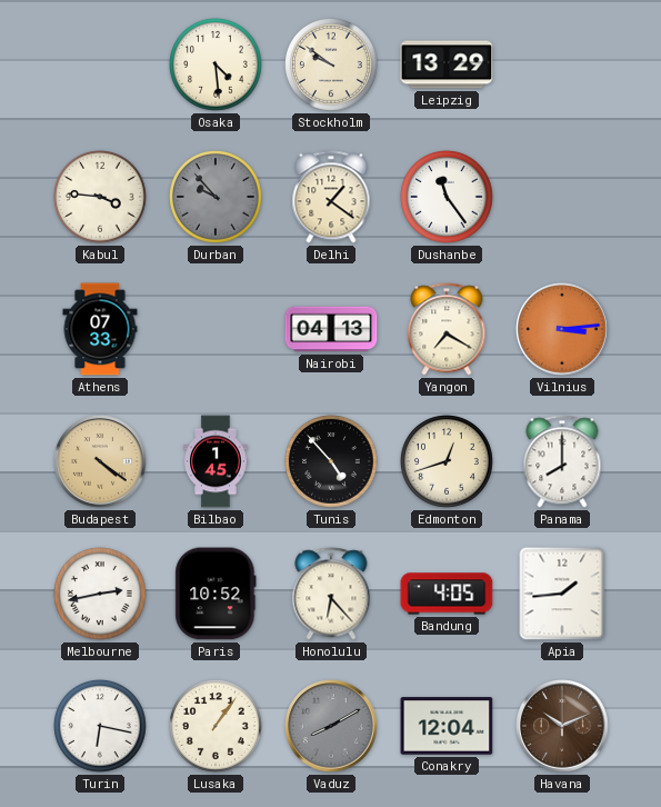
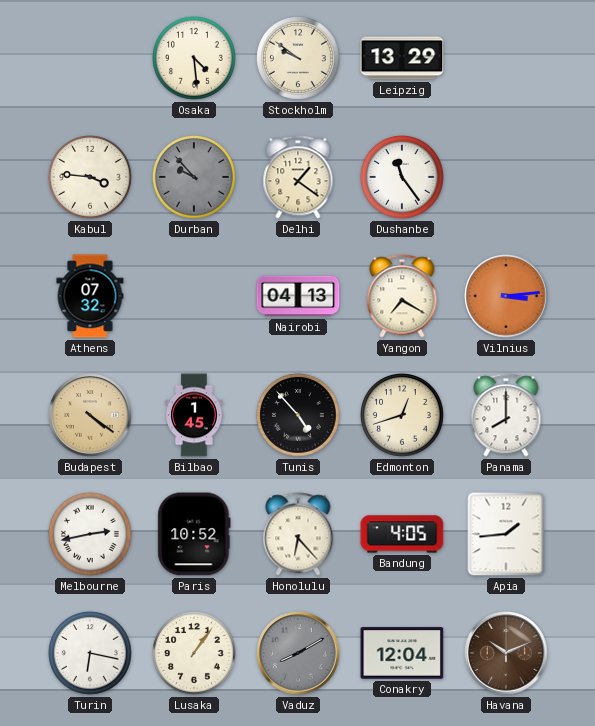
Athens: 07:33 -> 07:32 (90, 296)
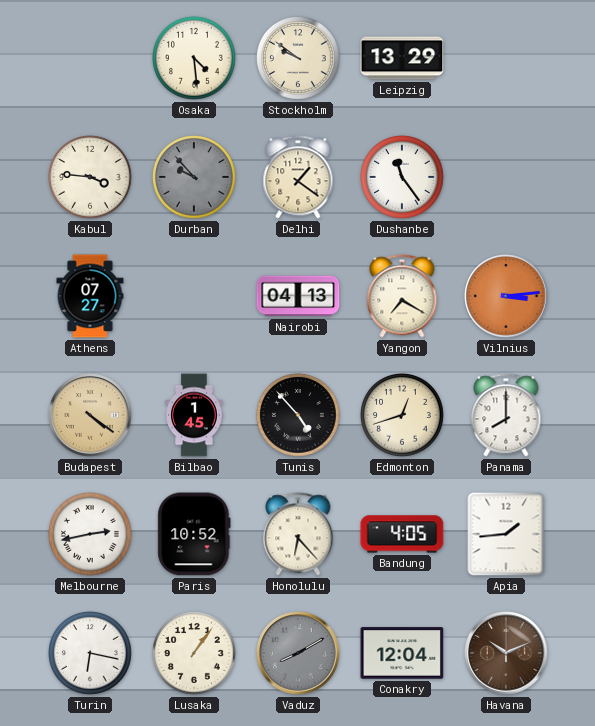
Athens: 07:32 -> 07:27 (90, 296)
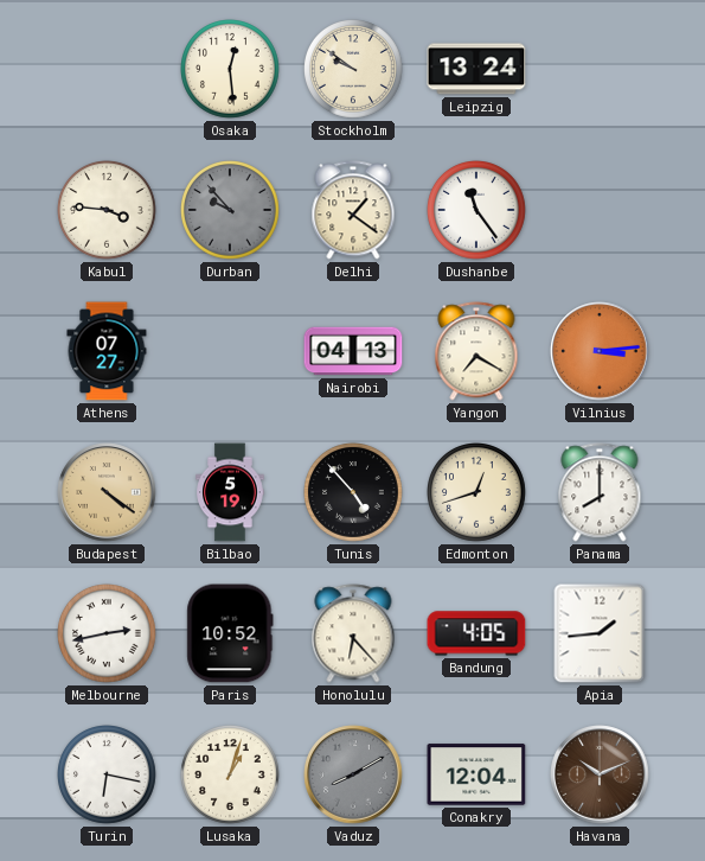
Osaka: 4:29 -> 12:29 (231, 70)
Leipzig: 13:29 -> 13:24 (476, 69)
Bilbao: 1:45 -> 5:19 (230, 492)
Lusaka: 1:06 -> 1:03 (231, 776)
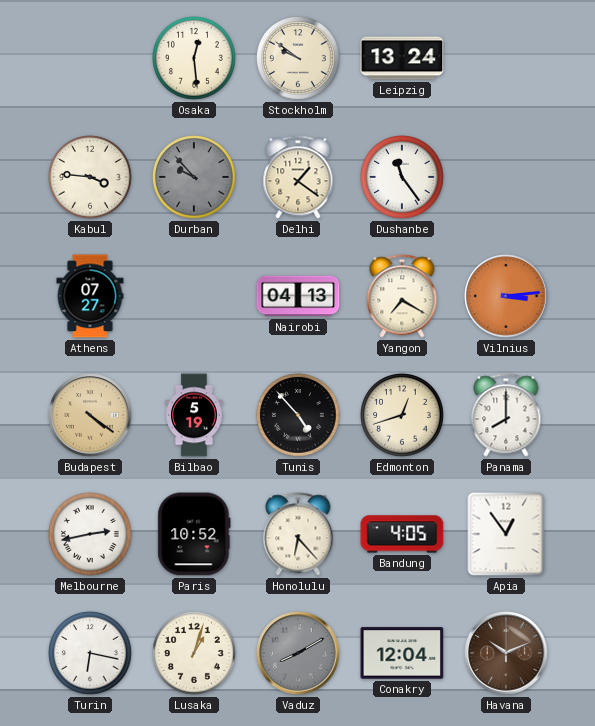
Apia: 1:44 -> 12:54 (506, 534)
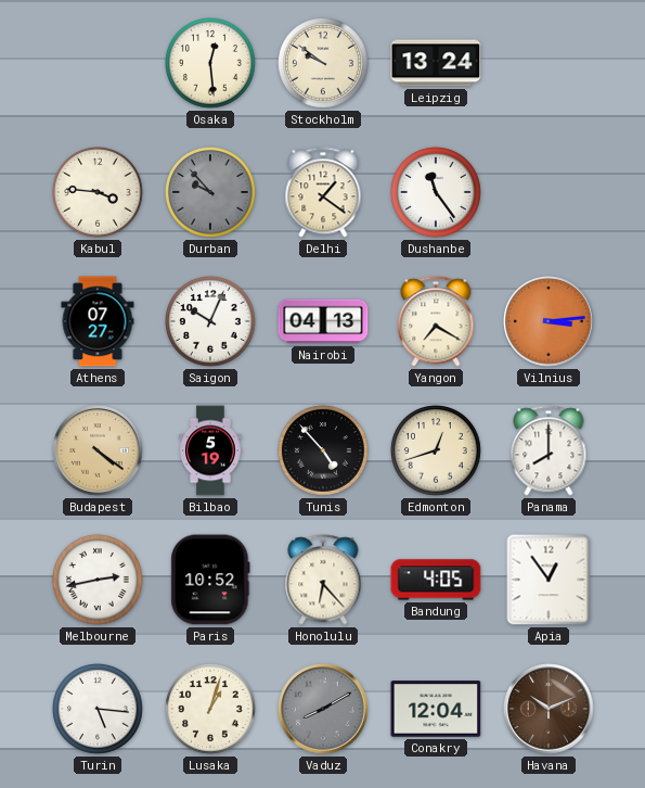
Saigon: none -> 10:04 (211, 322)
Turin: 6:17 -> 5:16 (99, 710)
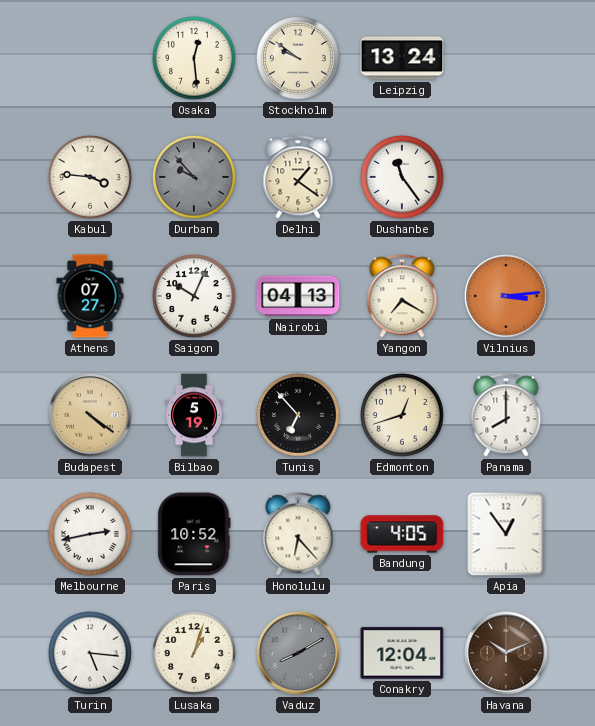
Tunis: 4:53 -> 6:53 (299, 416)
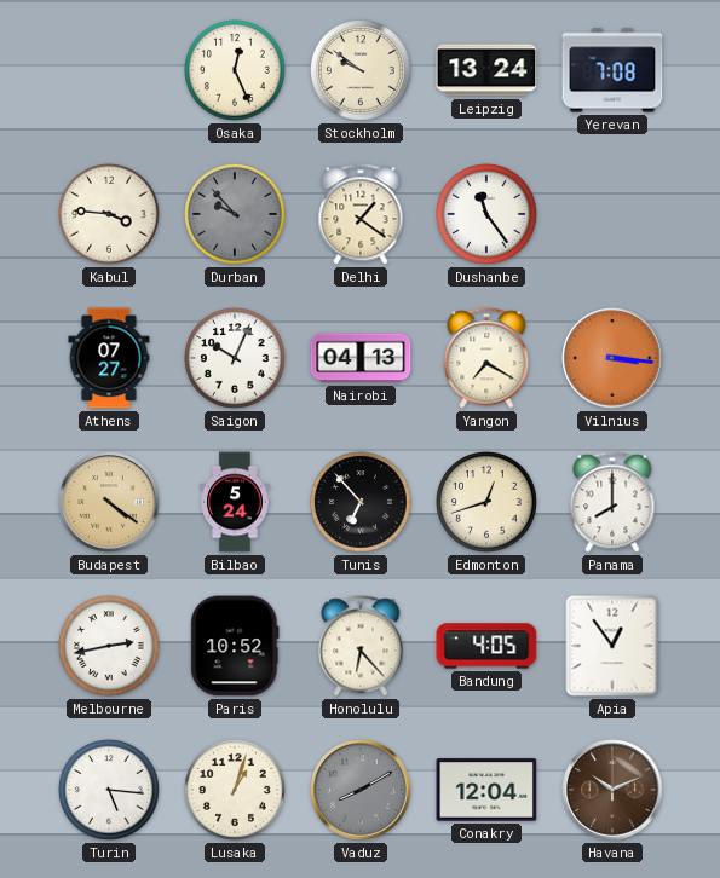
Osaka: 12:29 -> 12:26 (236, 71)
Yerevan: none -> 7:08 (612, 70)
Vilnius: 3:14 -> 3:16 (612, 358)
Bilbao: 5:19 -> 5:24 (235, 502)
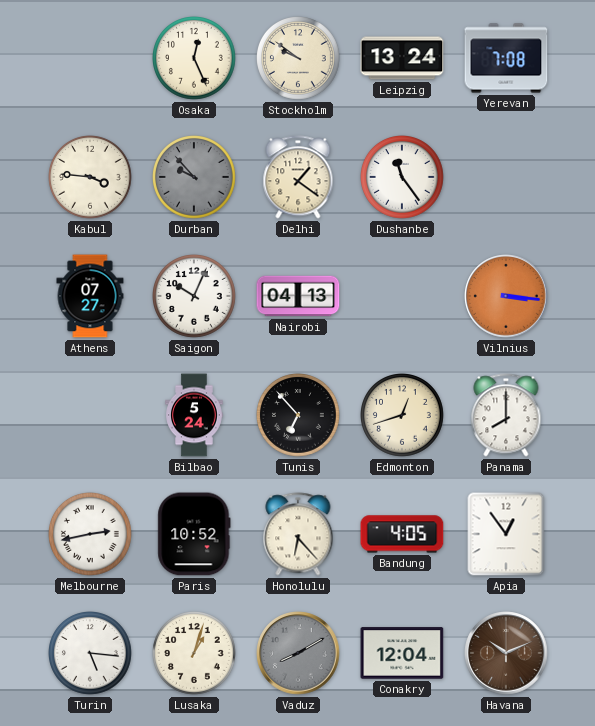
Yangon: 7:20 -> none (486, 358)
Budapest: 4:21 -> none (109, 502)
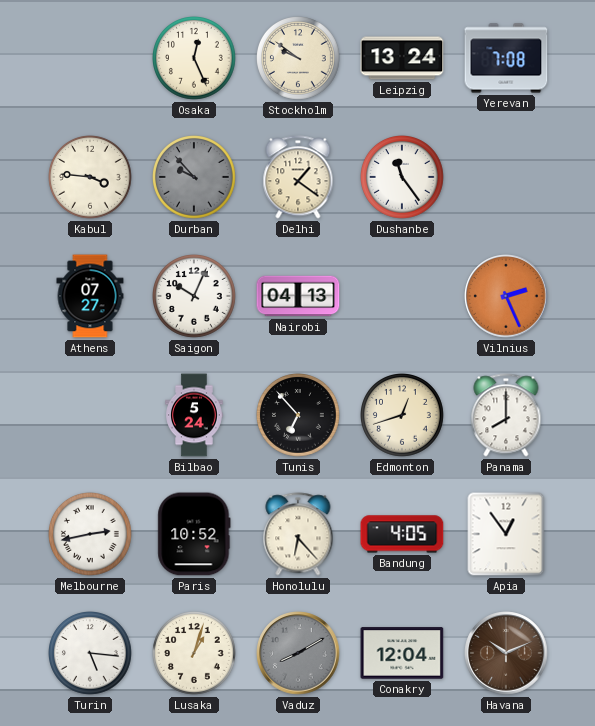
Vilnius: 3:16 -> 2:26 (506, 296)
